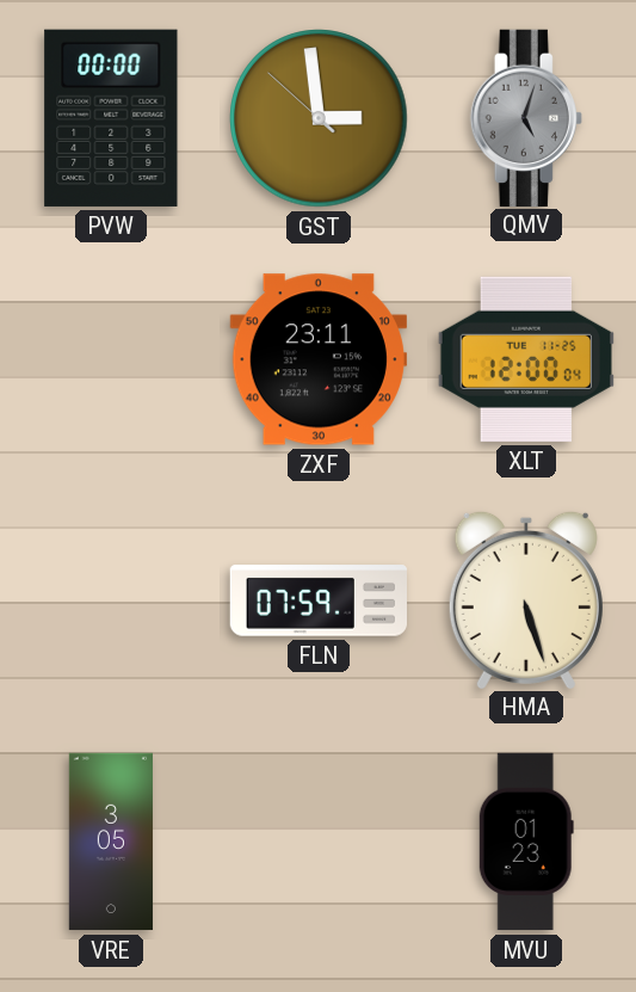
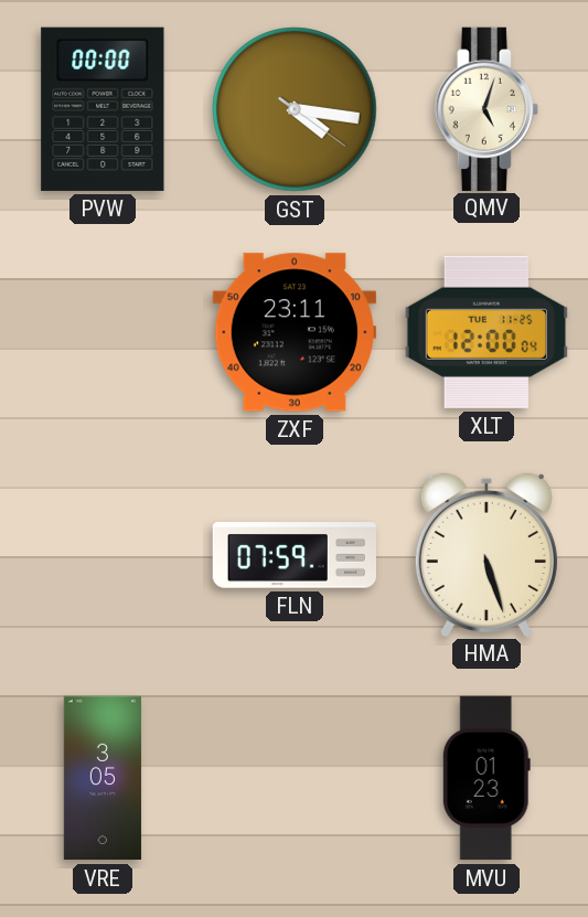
GST: 2:58 -> 4:16 (295, 109)
QMV dial: grey -> cream (487, 108)
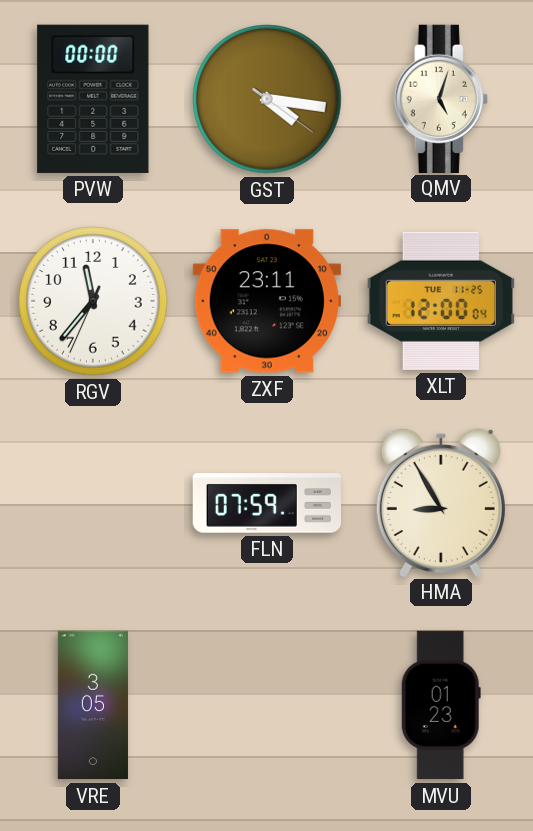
RGV: none -> 11:36 (93, 301)
HMA: 5:27 -> 8:55 (441, 502)
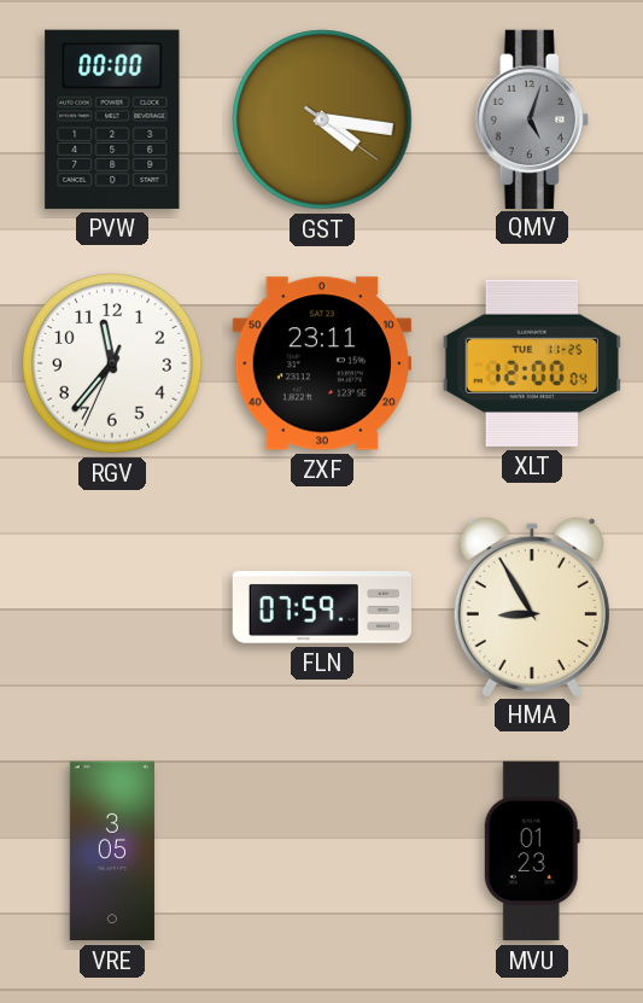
QMV dial: cream -> grey (532, 118)
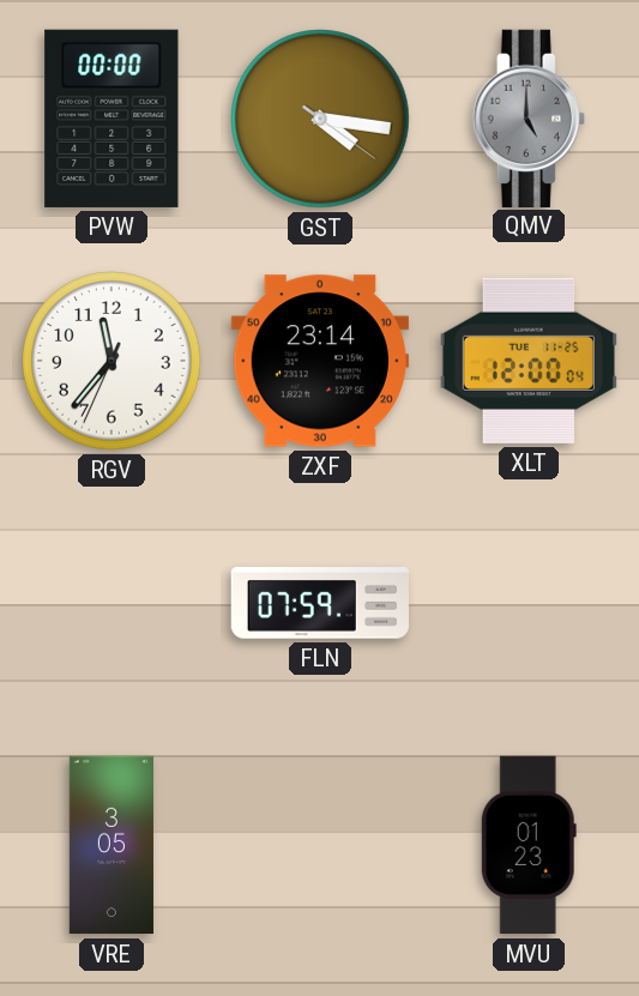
QMV: 5:03 -> 5:00 (529, 117)
ZXF: 23:11 -> 23:14 (319, 361)
HMA: 8:55 -> none (532, 606)
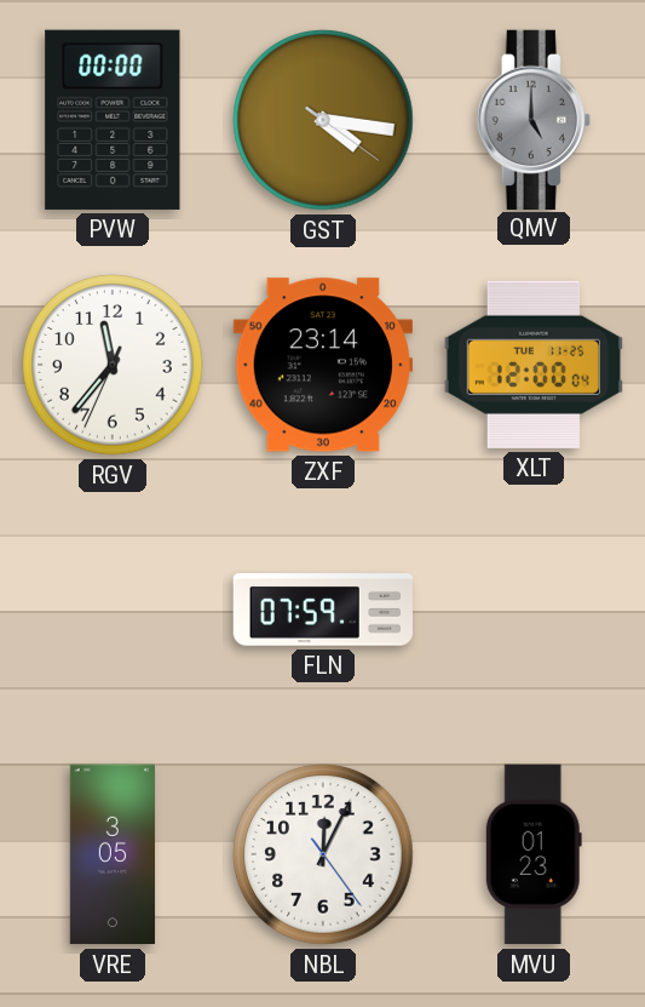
NBL: none -> 12:04 (323, 854)
